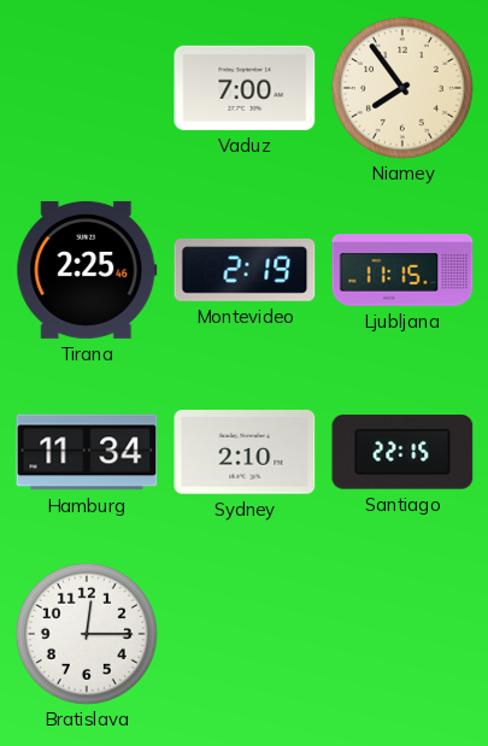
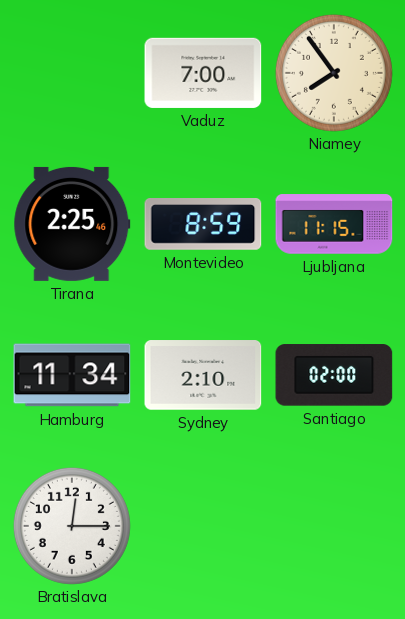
Montevideo: 2:19 -> 8:59 (203, 225)
Santiago: 22:15 -> 02:00 (334, 375)
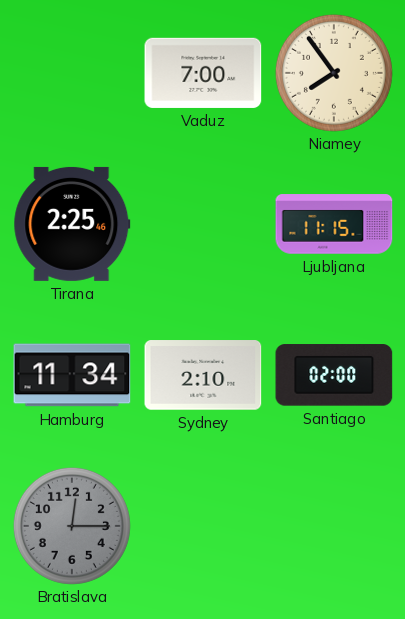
Montevideo: 8:59 -> none (203, 225)
Bratislava dial: white -> grey (72, 526)
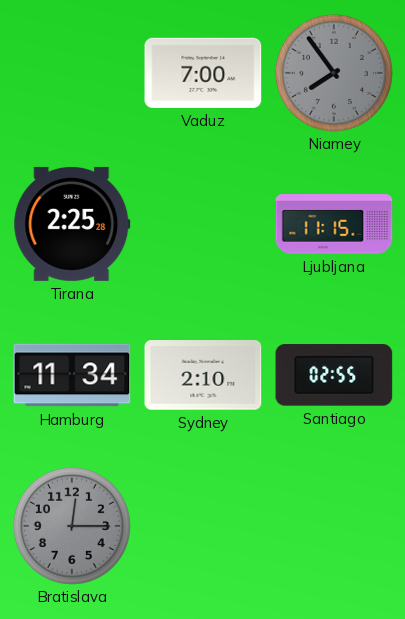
Niamey dial: cream -> grey (334, 73)
Tirana: 2:25:46 -> 2:25:28 (72, 224)
Santiago: 02:00 -> 02:55 (334, 375)
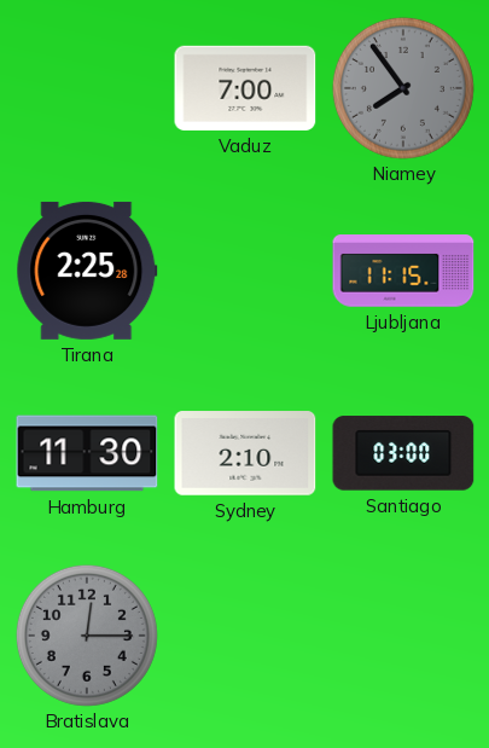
Hamburg: 11:34 -> 11:30 (87, 453)
Santiago: 02:55 -> 03:00 (403, 453)
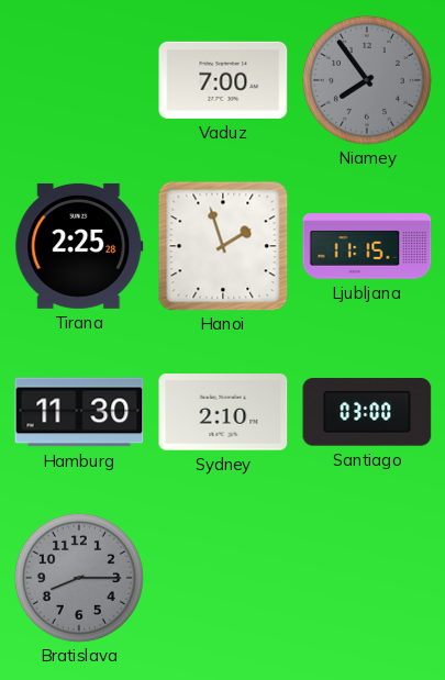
Hanoi: none -> 1:57 (223, 246)
Bratislava: 12:15 -> 8:15 (79, 578)
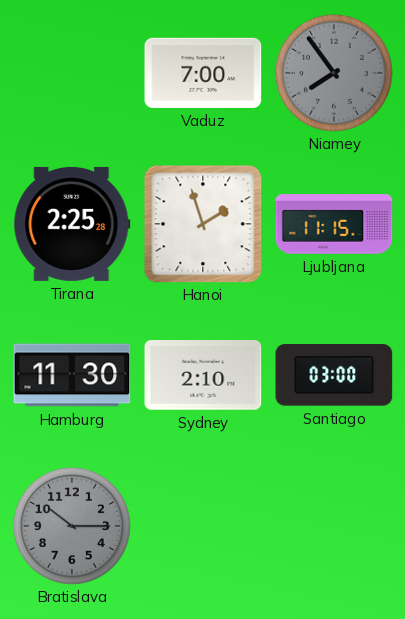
Bratislava: 8:15 -> 10:15 (72, 526)
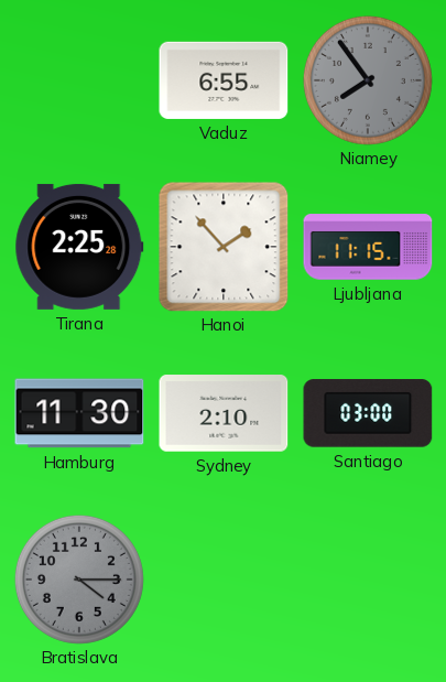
Vaduz: 7:00 -> 6:55 (224, 80)
Hanoi: 1:57 -> 1:53 (224, 247)
Bratislava: 10:15 -> 4:15 (79, 580)
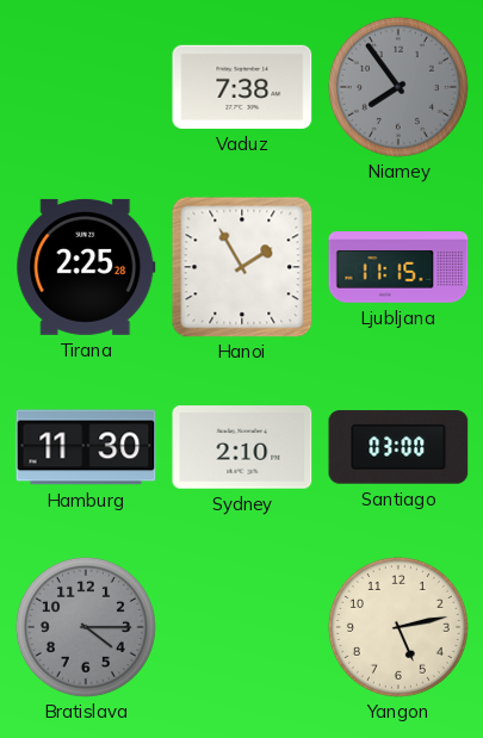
Vaduz: 6:55 -> 7:38 (242, 87)
Hanoi: 1:53 -> 1:55 (242, 267)
Yangon: none -> 5:13 (398, 627)
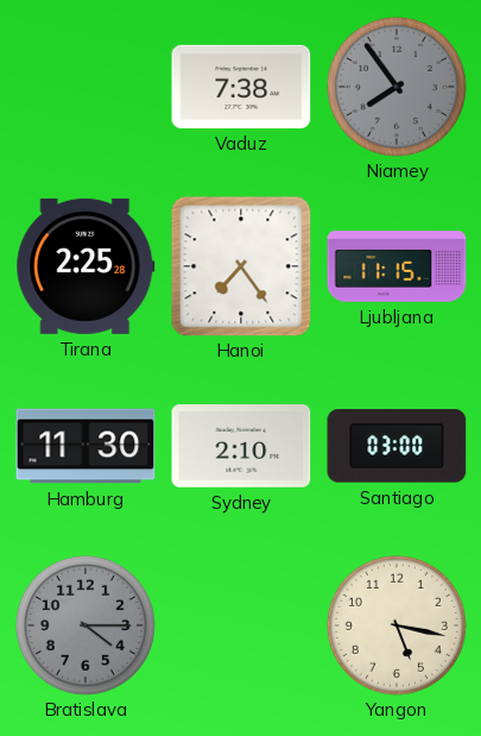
Hanoi: 1:55 -> 7:24 (241, 266)
Yangon: 5:13 -> 5:17 (397, 625)
